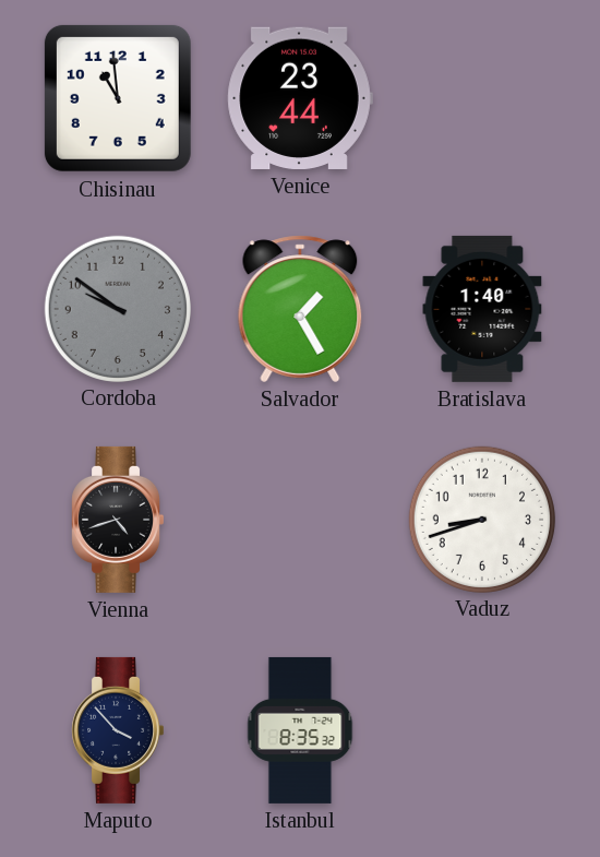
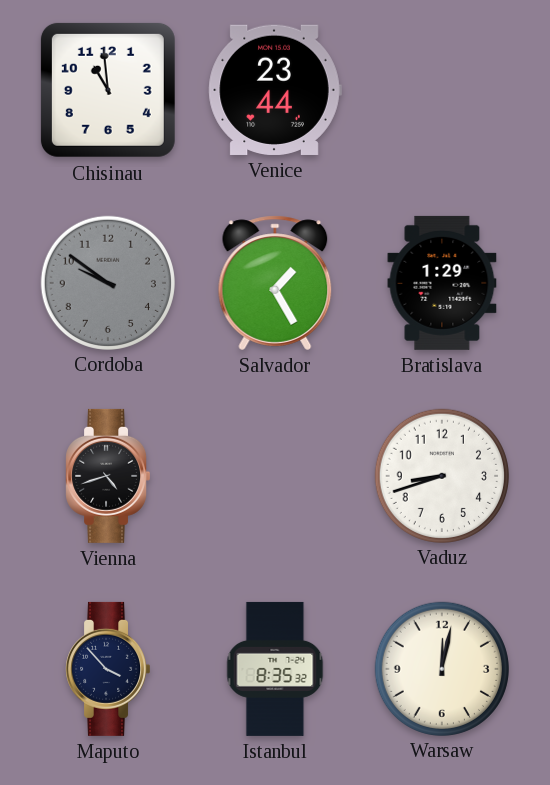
Bratislava: 1:40 -> 1:29 (442, 283)
Warsaw: none -> 12:02 (441, 668)
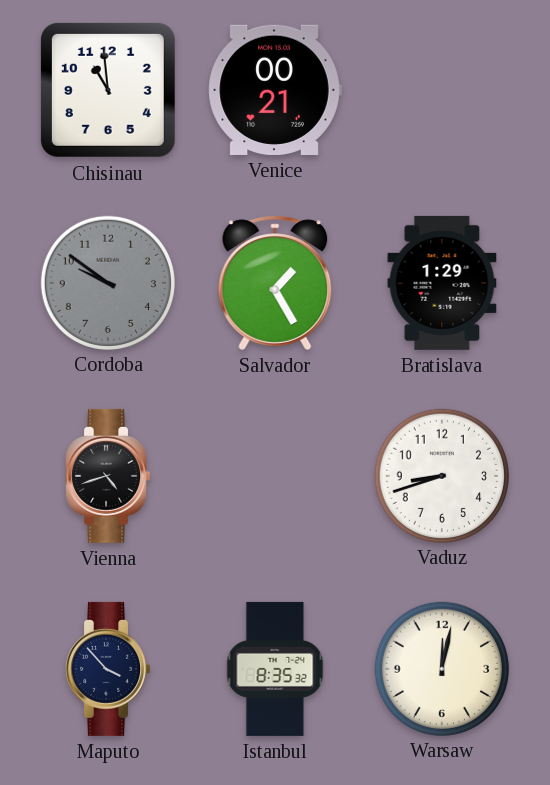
Venice: 23:44 -> 00:21 (275, 90)
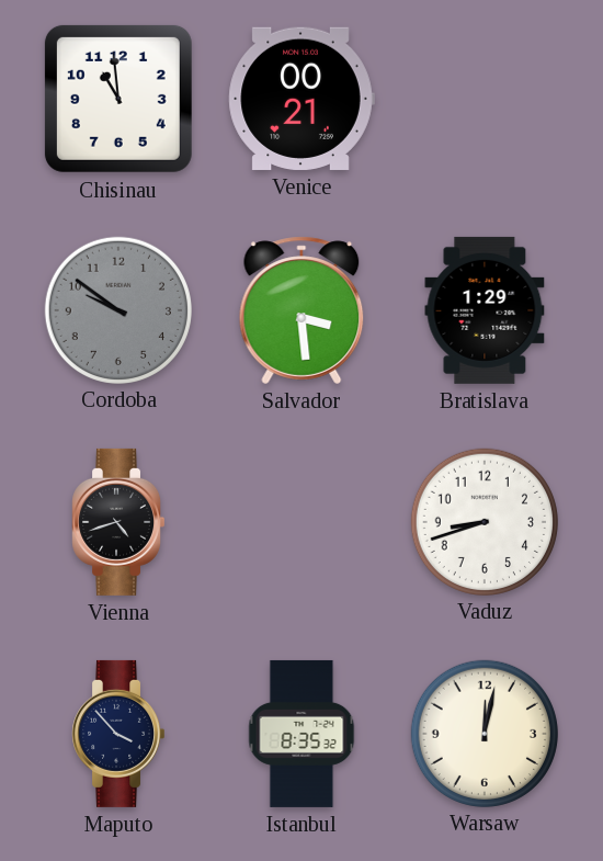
Salvador: 1:25 -> 3:29 (301, 310)
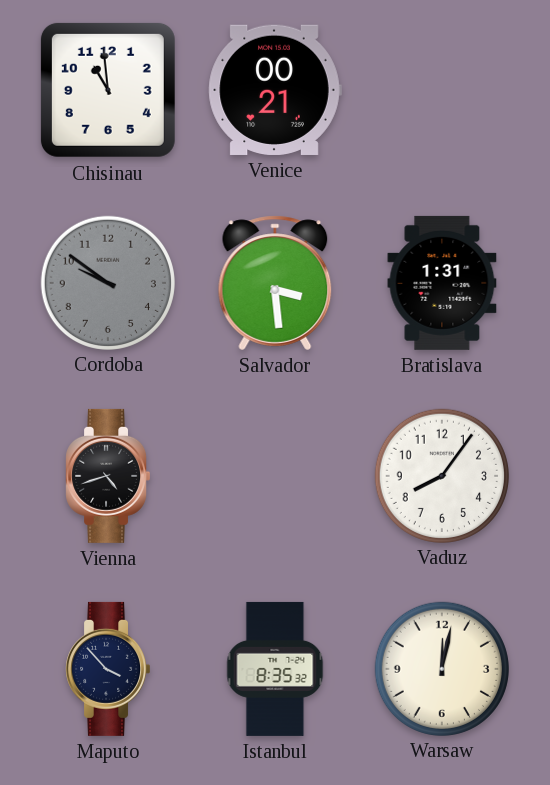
Bratislava: 1:29 -> 1:31 (442, 283)
Vaduz: 8:42 -> 8:06 (441, 475)
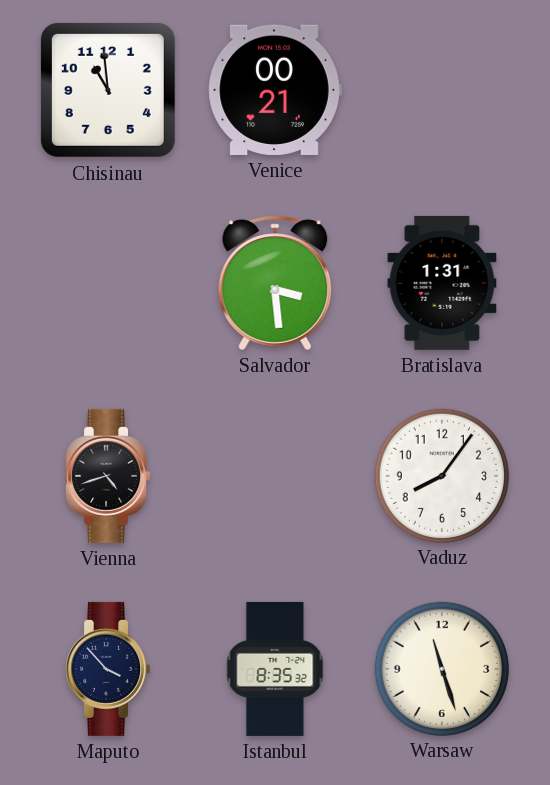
Cordoba: 9:51 -> none (107, 282)
Warsaw: 12:02 -> 11:27 (441, 668)
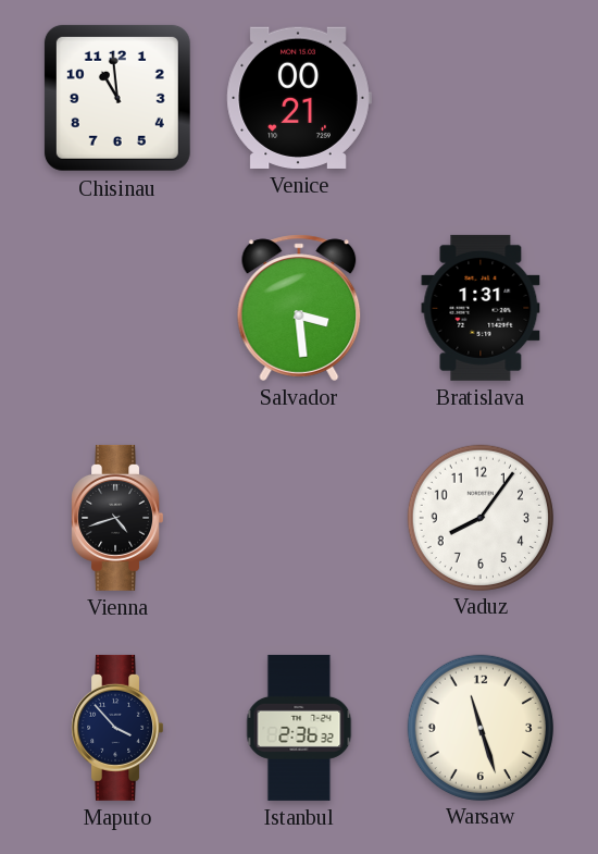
Istanbul: 8:35 -> 2:36 (299, 728)
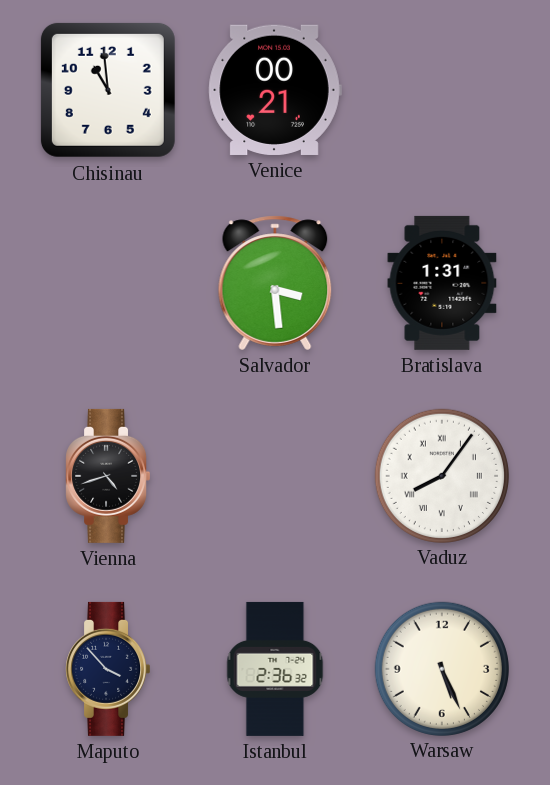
Vaduz numerals: Arabic -> Roman (441, 475)
Warsaw: 11:27 -> 5:26 (441, 668)
